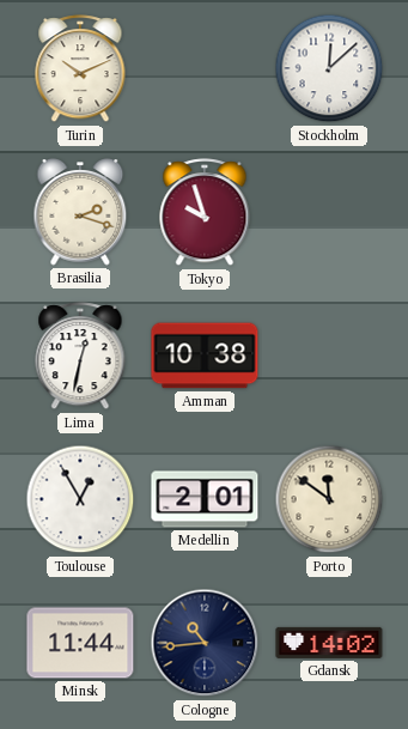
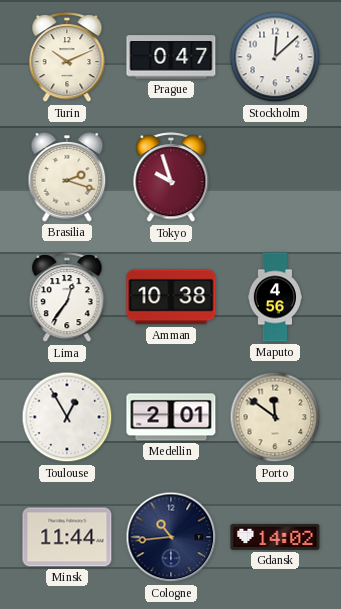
Prague: none -> 0:47 (171, 57)
Lima: 12:32 -> 12:36 (67, 298)
Maputo: none -> 4:56 (274, 297)
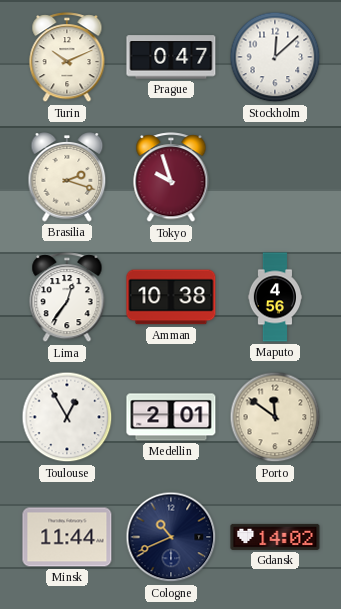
Cologne: 10:44 -> 10:41 (171, 537)
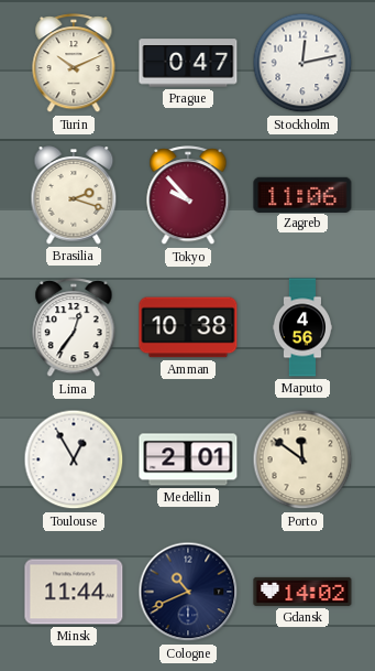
Stockholm: 12:08 -> 12:13 (302, 63)
Tokyo: 9:57 -> 9:53 (188, 196)
Zagreb: none -> 11:06 (302, 194)
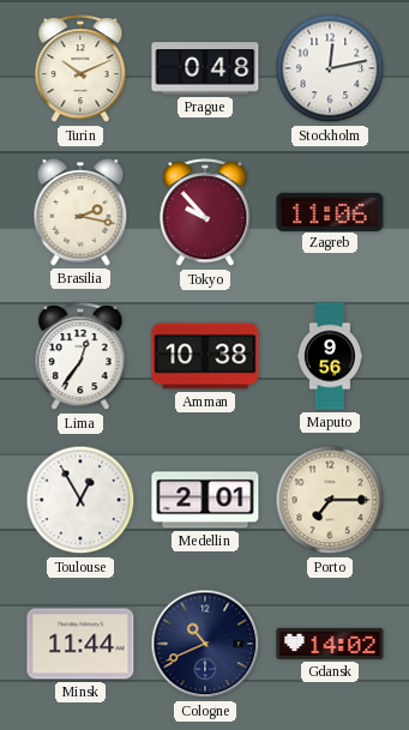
Prague: 0:47 -> 0:48 (205, 68)
Brasilia: 2:18 -> 2:17 (80, 212)
Maputo: 4:56 -> 9:56 (329, 356)
Porto: 11:51 -> 7:15 (330, 500)
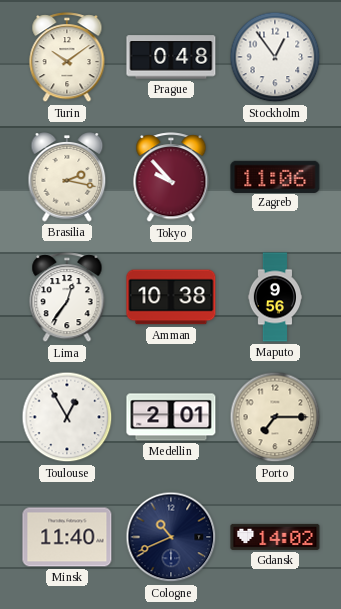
Turin: 10:11 -> 10:09 (67, 58)
Stockholm: 12:13 -> 12:54 (275, 57)
Minsk: 11:44 -> 11:40 (67, 537)
